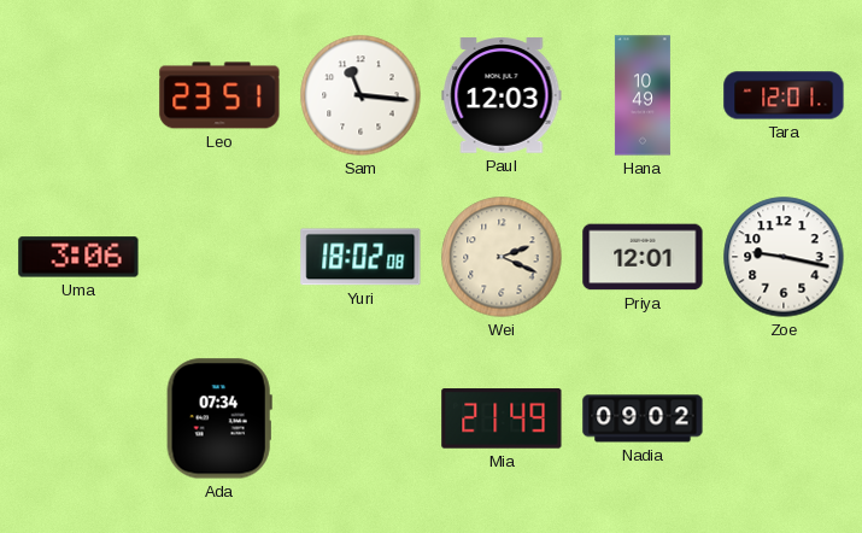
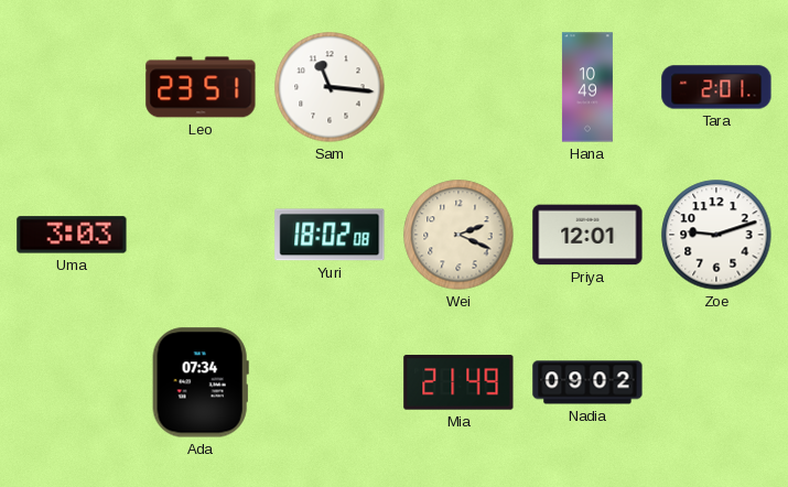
Paul: 12:03 -> none (502, 95)
Tara: 12:01 -> 2:01 (716, 87)
Uma: 3:06 -> 3:03 (72, 235)
Zoe: 9:17 -> 9:12 (716, 235)
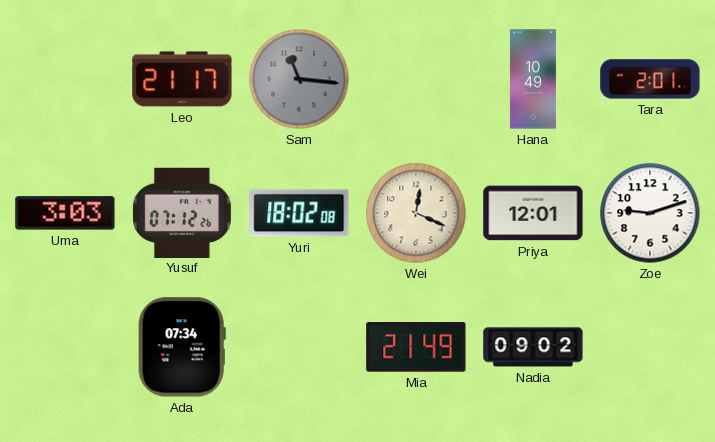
Leo: 23:51 -> 21:17 (182, 79)
Sam dial: white -> grey (299, 79)
Yusuf: none -> 07:12 (183, 212)
Wei: 2:19 -> 12:19 (416, 213)
